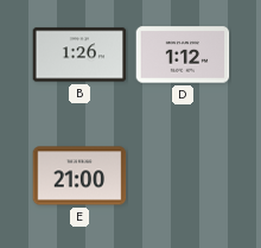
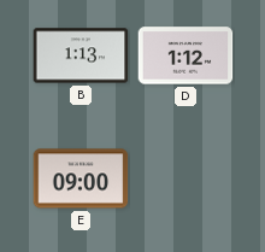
B: 1:26 -> 1:13 (81, 55)
E: 21:00 -> 09:00 (81, 178)
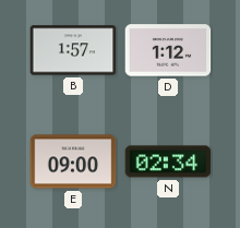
B: 1:13 -> 1:57 (73, 50)
N: none -> 02:34 (168, 161)
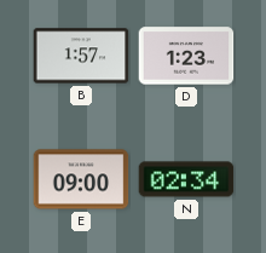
D: 1:12 -> 1:23 (186, 56)
